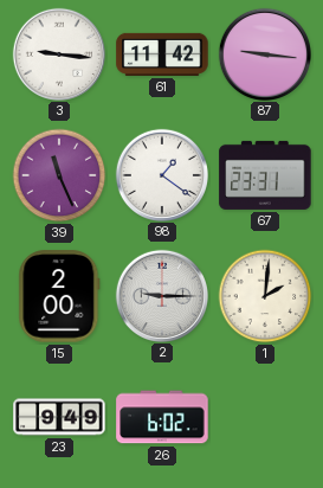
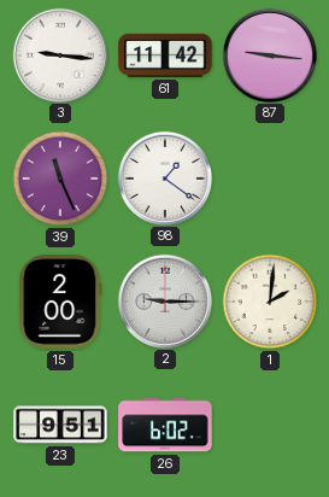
67: 23:31 -> none (265, 175)
23: 9:49 -> 9:51 (60, 425)
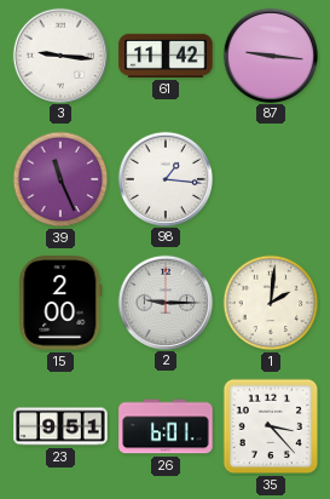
98: 1:21 -> 1:16 (164, 178)
26: 6:02 -> 6:01 (166, 426)
35: none -> 3:23 (271, 426)
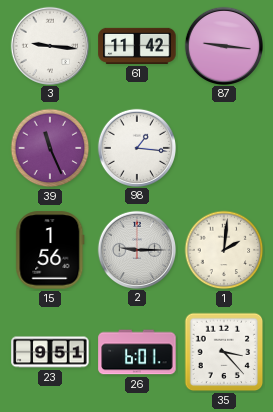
15: 2:00 -> 1:56 (50, 250)
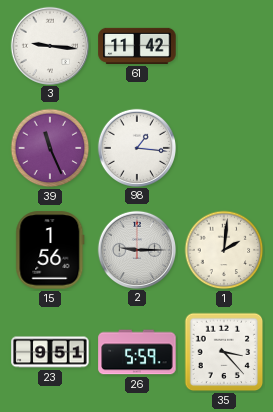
87: 9:16 -> none (223, 45)
26: 6:01 -> 5:59 (137, 352)
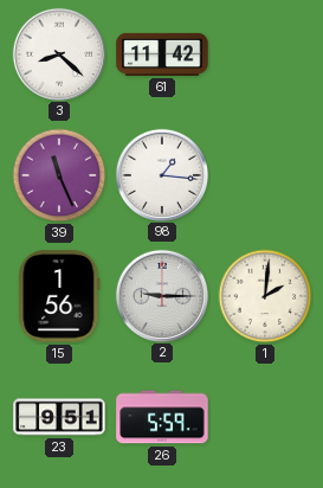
3: 9:16 -> 8:22 (58, 53)
35: 3:23 -> none (224, 352)
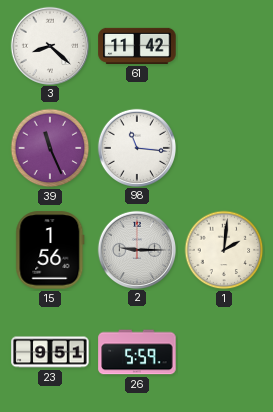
98: 1:16 -> 11:16 (136, 147)
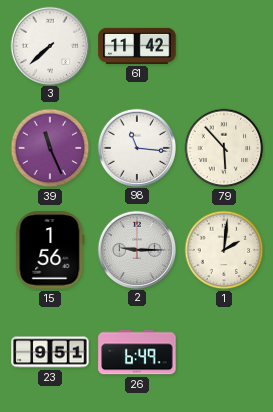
3: 8:22 -> 7:38 (49, 45)
79: none -> 5:53 (224, 148)
26: 5:59 -> 6:49 (137, 352)
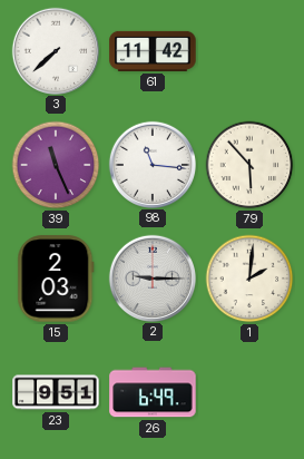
15: 1:56 -> 2:03 (56, 279)
